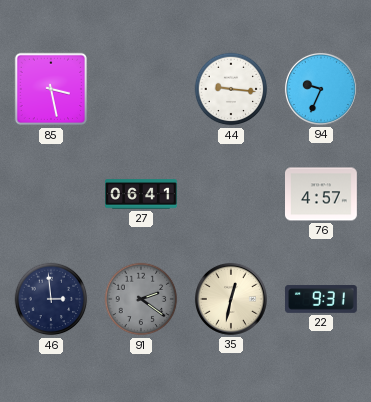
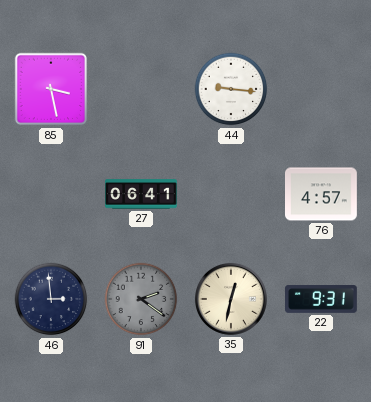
94: 9:34 -> none (321, 89)
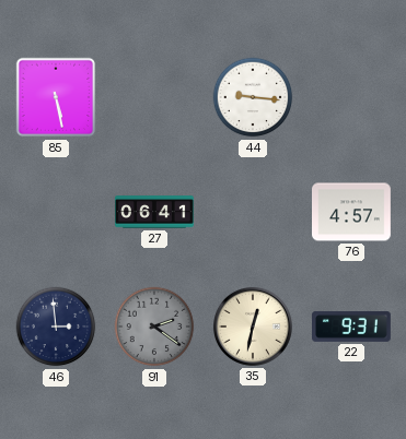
85: 3:28 -> 5:28 (56, 97)
